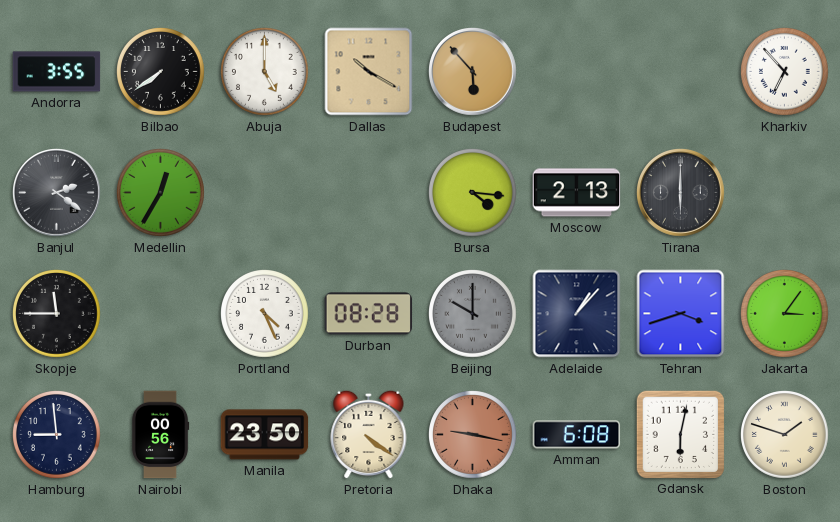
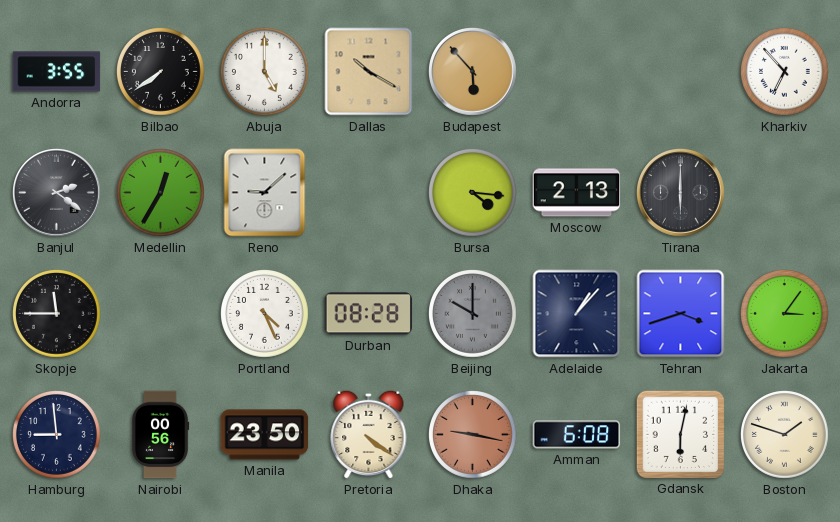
Reno: none -> 9:08 (265, 193)
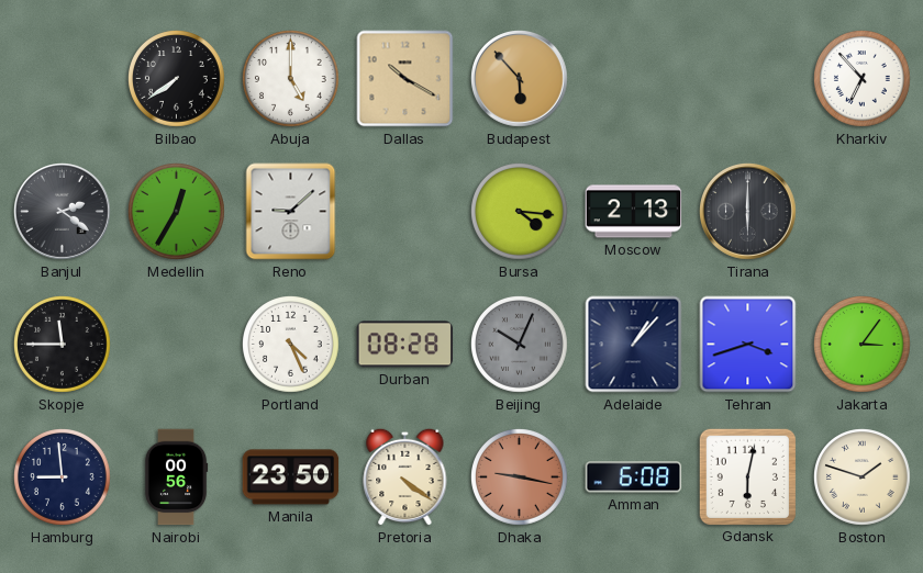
Andorra: 3:55 -> none (57, 72)
Beijing: 10:00 -> 10:04 (520, 345)
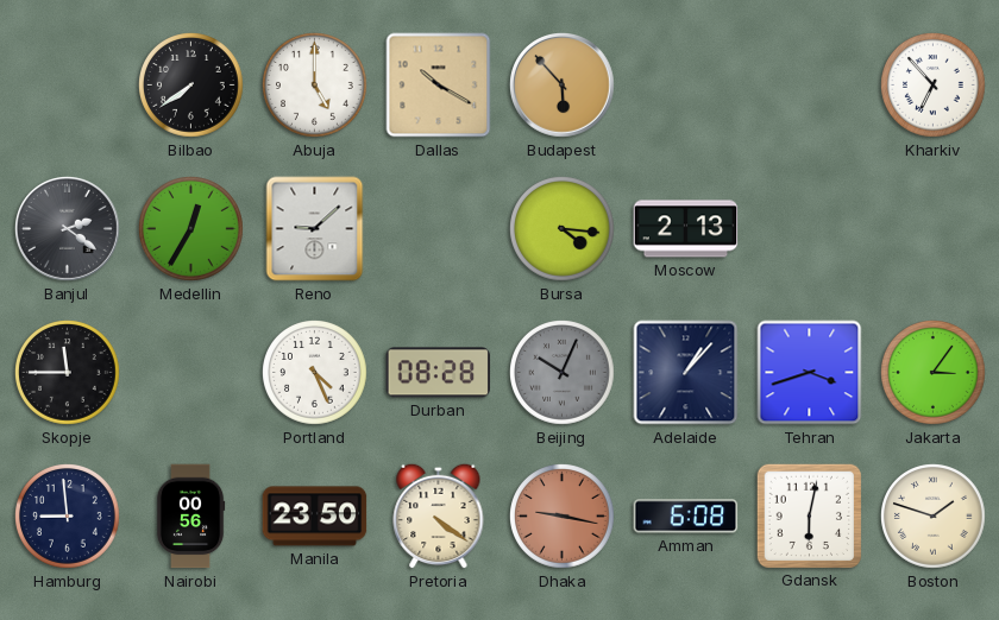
Tirana: 6:00 -> none (748, 212)
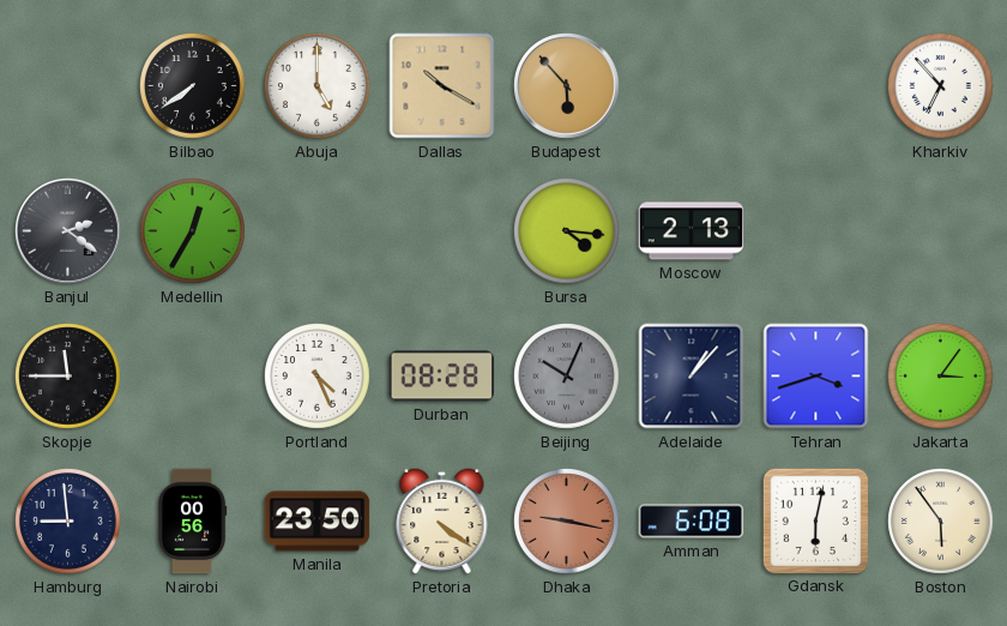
Reno: 9:08 -> none (315, 229)
Boston: 1:48 -> 5:54 (941, 522)
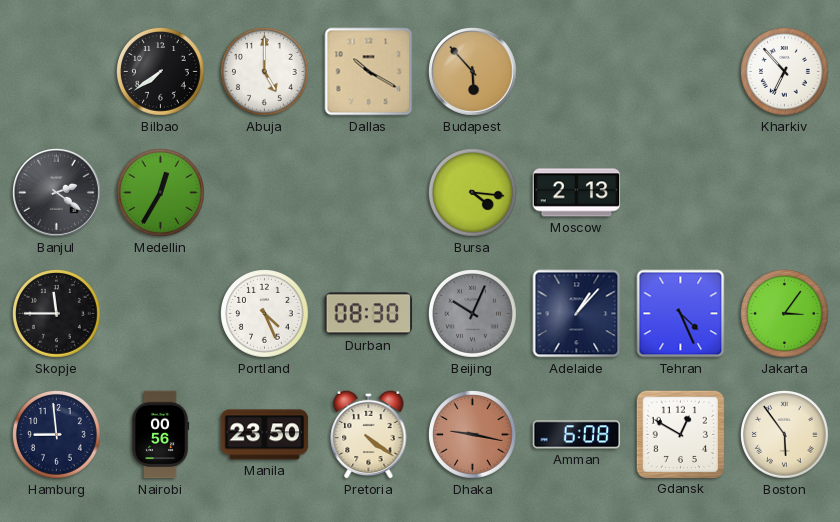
Durban: 08:28 -> 08:30 (369, 314)
Tehran: 3:42 -> 4:26 (681, 314)
Gdansk: 6:02 -> 12:50 (680, 434)
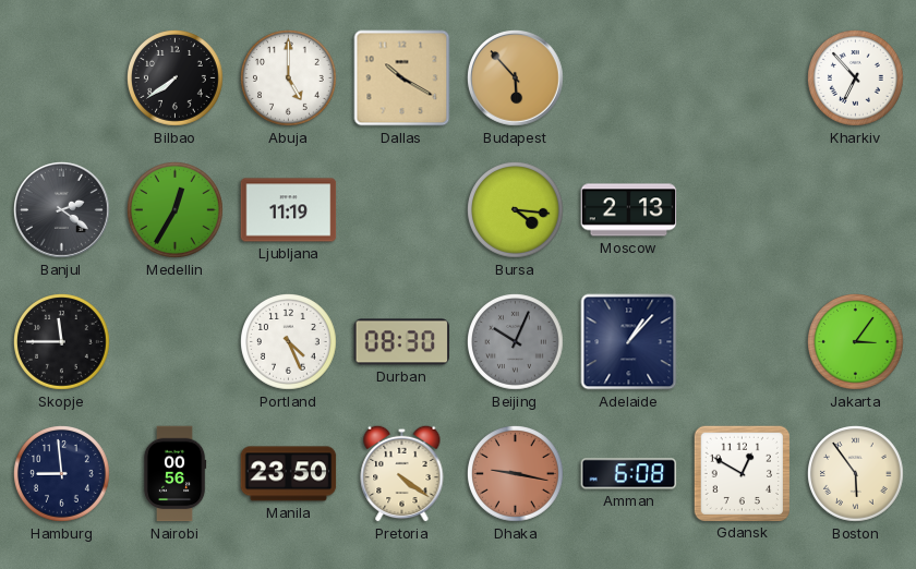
Ljubljana: none -> 11:19 (289, 210)
Tehran: 4:26 -> none (681, 314)
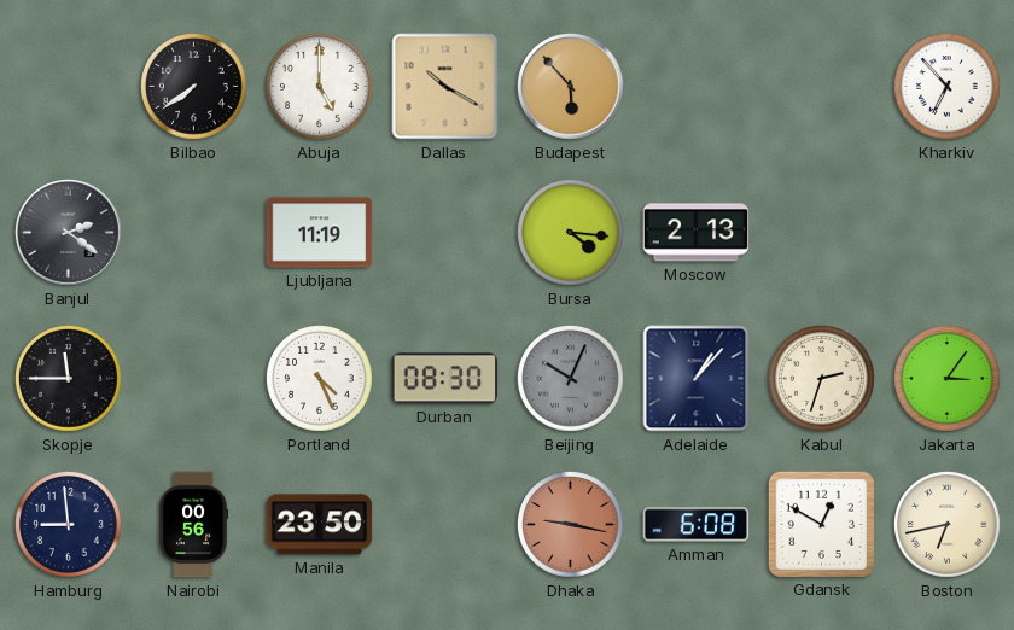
Medellin: 12:35 -> none (176, 210)
Kabul: none -> 2:33 (822, 379)
Pretoria: 4:21 -> none (402, 473)
Boston: 5:54 -> 6:43 (948, 525)
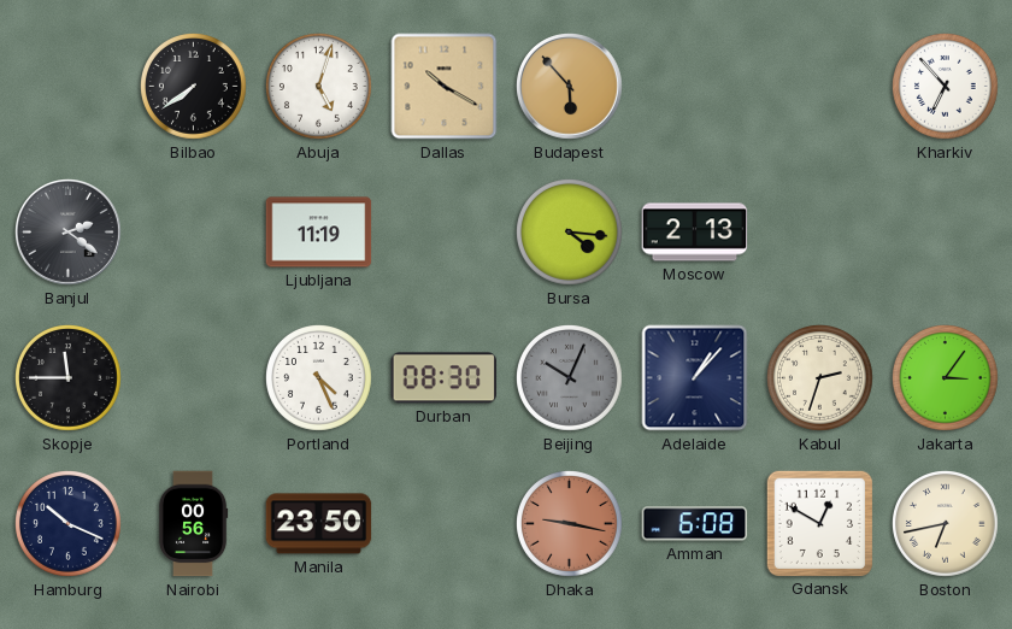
Abuja: 5:00 -> 5:03 (319, 87)
Hamburg: 8:59 -> 10:19 (69, 524)
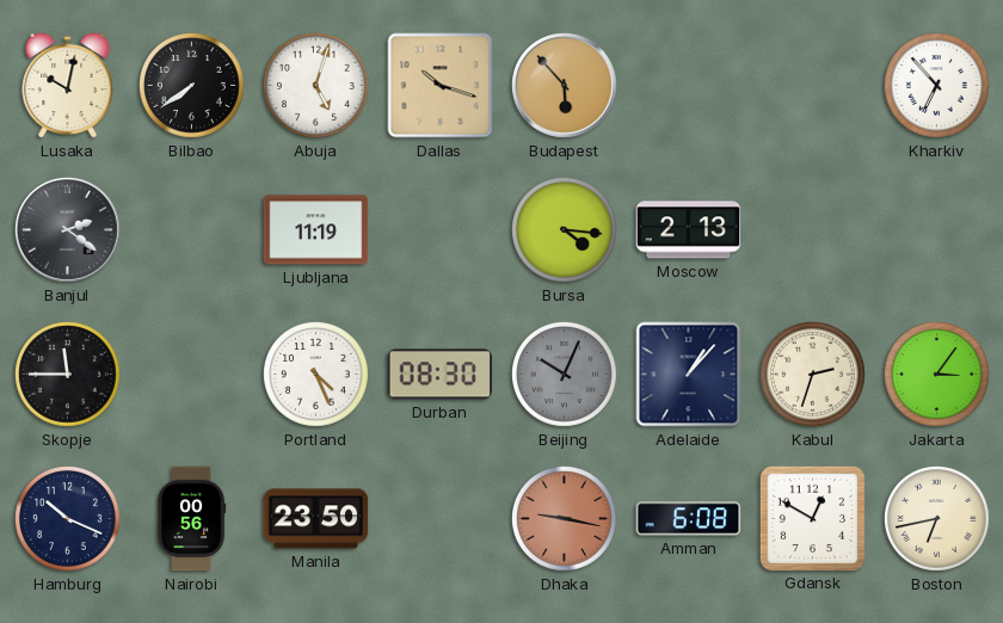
Lusaka: none -> 10:02 (68, 85)
Dallas: 10:20 -> 10:18 (441, 86)
